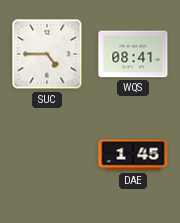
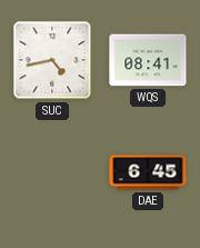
SUC: 4:45 -> 4:43 (52, 60)
DAE: 1:45 -> 6:45 (148, 172)
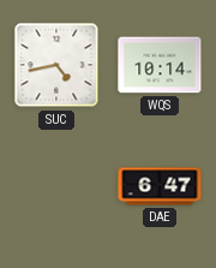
WQS: 08:41 -> 10:14 (160, 65)
DAE: 6:45 -> 6:47 (160, 186)
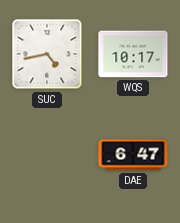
WQS: 10:14 -> 10:17 (133, 54)
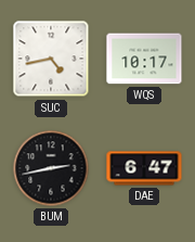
BUM: none -> 2:43 (51, 168)
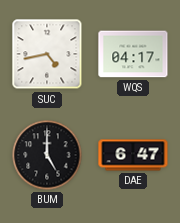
WQS: 10:17 -> 04:17 (133, 54)
BUM: 2:43 -> 5:00 (47, 155)
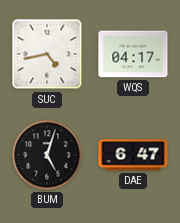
BUM: 5:00 -> 5:03 (47, 155)
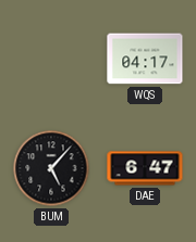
SUC: 4:43 -> none (47, 54)
BUM: 5:03 -> 5:07 (51, 168)
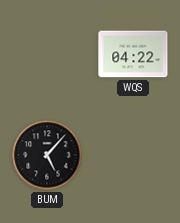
WQS: 04:17 -> 04:22 (133, 54)
DAE: 6:47 -> none (145, 168)
